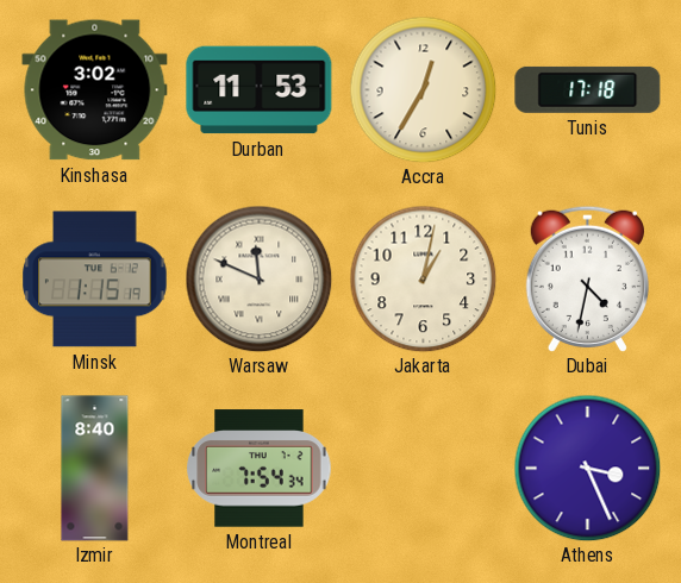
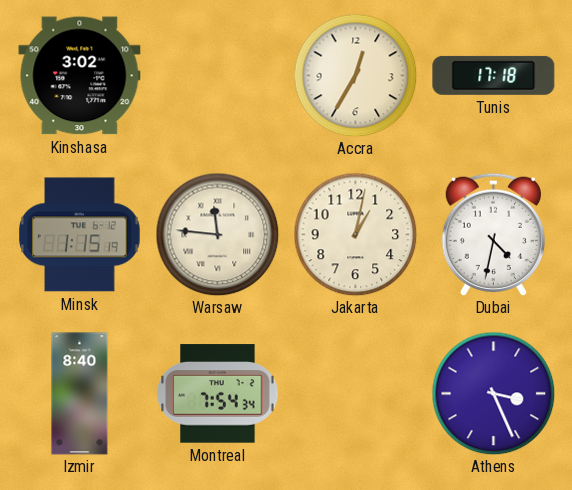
Durban: 11:53 -> none (260, 90)
Warsaw: 11:49 -> 11:46 (217, 234)
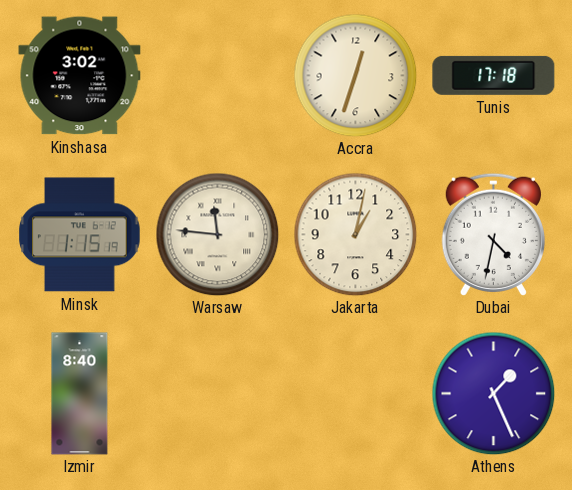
Accra: 12:35 -> 12:33 (355, 75)
Montreal: 7:54 -> none (218, 394)
Athens: 3:26 -> 1:26 (493, 393)
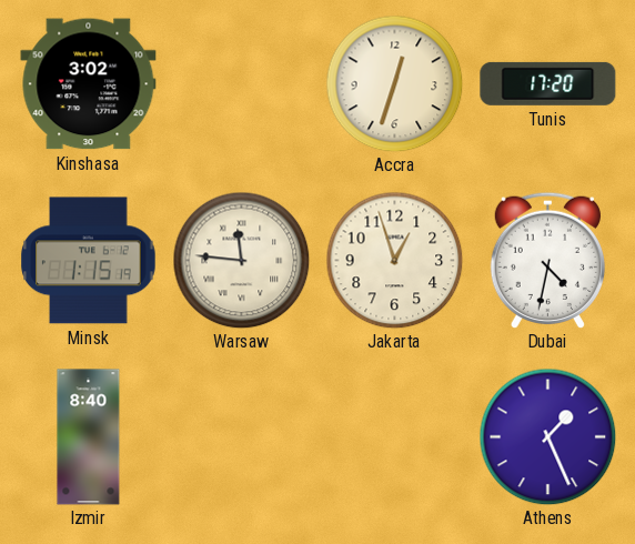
Tunis: 17:18 -> 17:20 (548, 83)
Jakarta: 1:02 -> 12:57 (394, 260)
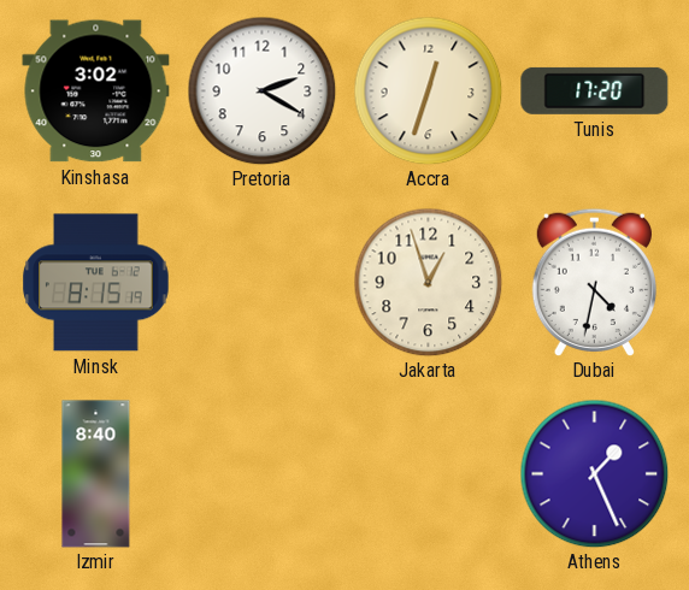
Pretoria: none -> 2:20 (261, 90)
Minsk: 1:15 -> 8:15 (96, 283)
Warsaw: 11:46 -> none (241, 260)
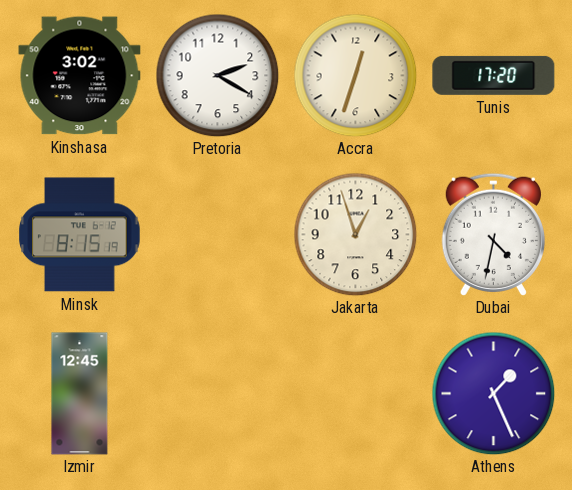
Izmir: 8:40 -> 12:45 (80, 394)
